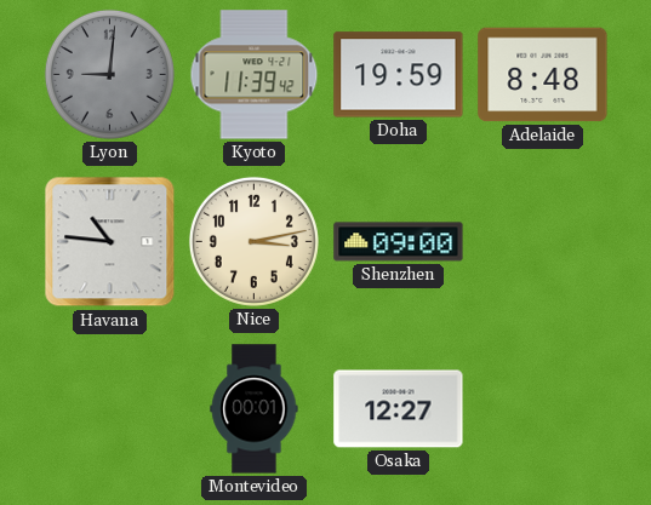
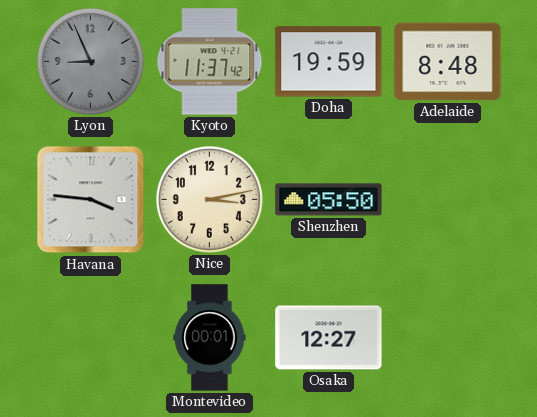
Lyon: 9:01 -> 8:56 (90, 61)
Kyoto: 11:39 -> 11:37 (210, 62)
Havana: 10:46 -> 3:46 (91, 200)
Shenzhen: 09:00 -> 05:50 (329, 200)
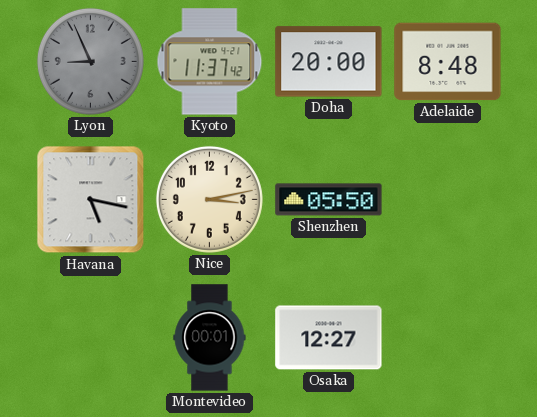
Doha: 19:59 -> 20:00 (329, 62)
Havana: 3:46 -> 5:17 (91, 200)
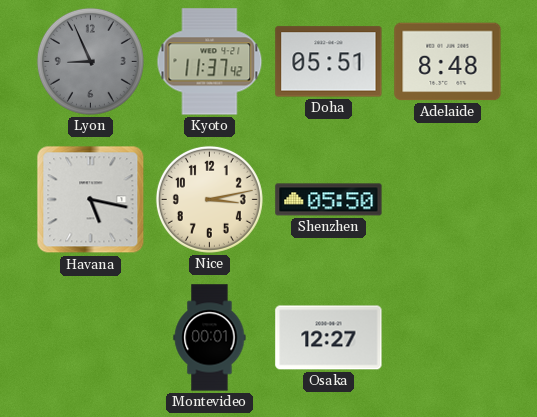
Doha: 20:00 -> 05:51 (329, 62)
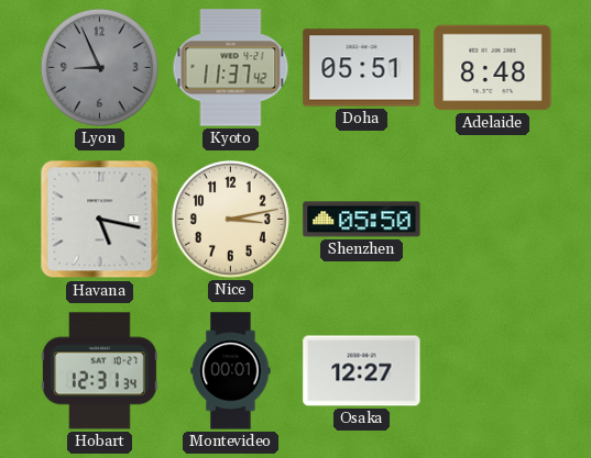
Hobart: none -> 12:31 (99, 371)
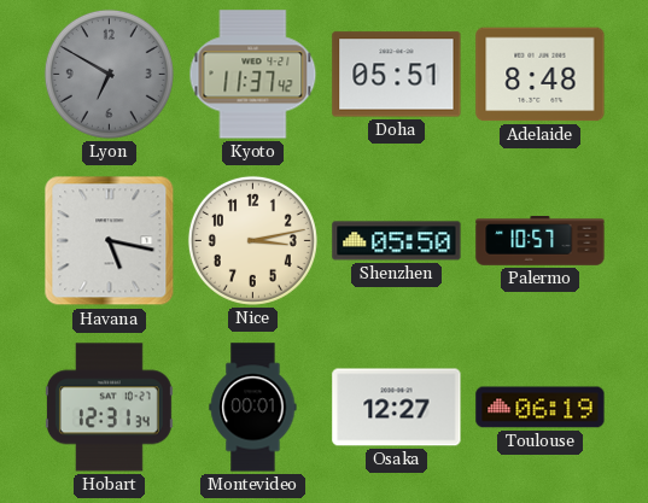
Lyon: 8:56 -> 6:50 (109, 74)
Palermo: none -> 10:57 (541, 241)
Toulouse: none -> 06:19 (541, 408)
